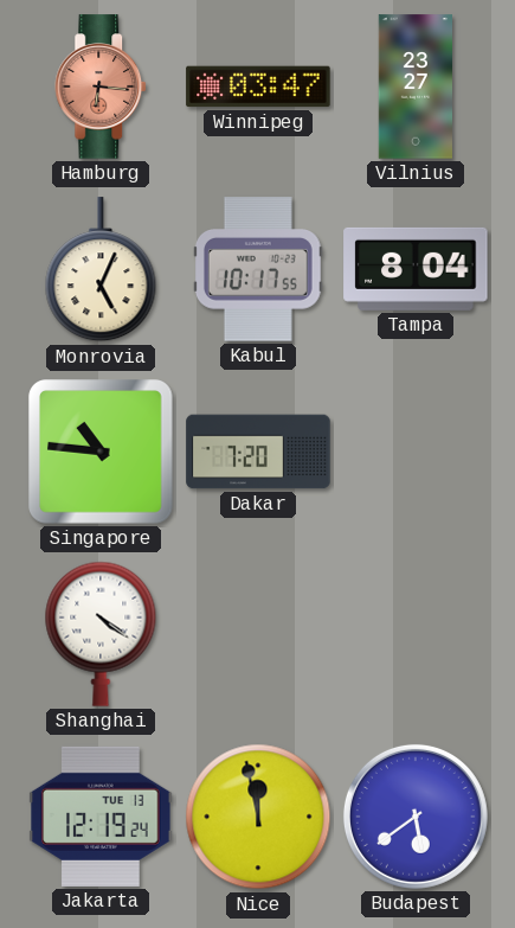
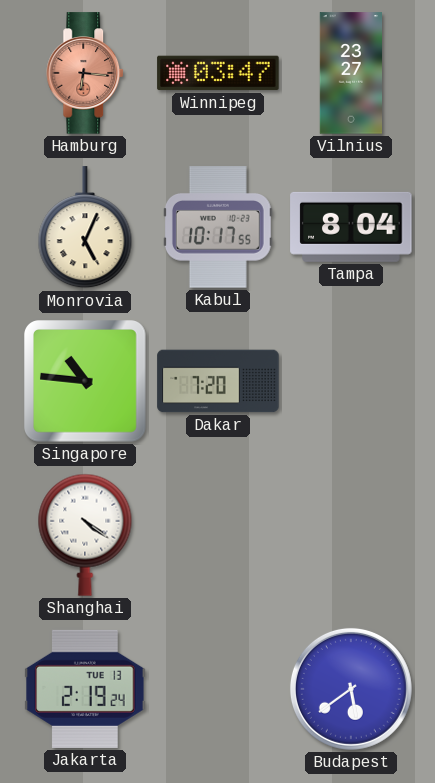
Jakarta: 12:19 -> 2:19 (85, 689)
Nice: 11:58 -> none (258, 817)
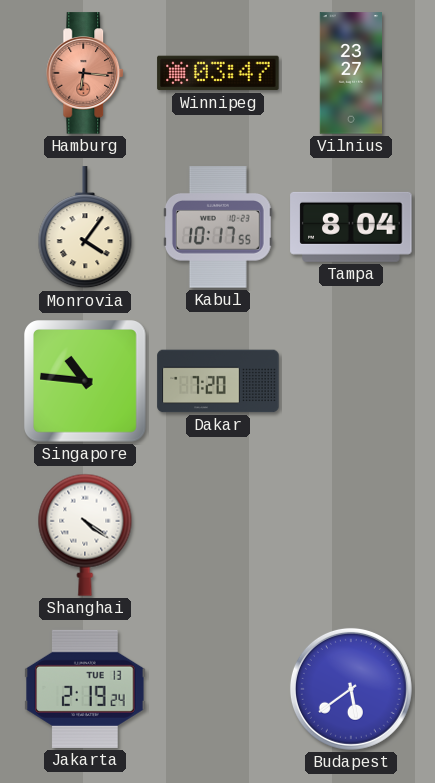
Monrovia: 5:04 -> 4:06 (85, 228)
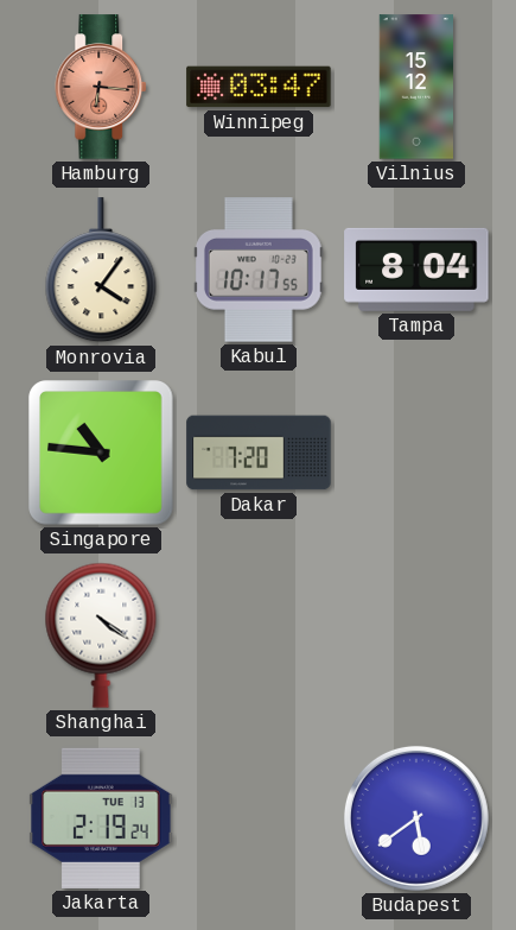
Vilnius: 23:27 -> 15:12 (415, 87)
